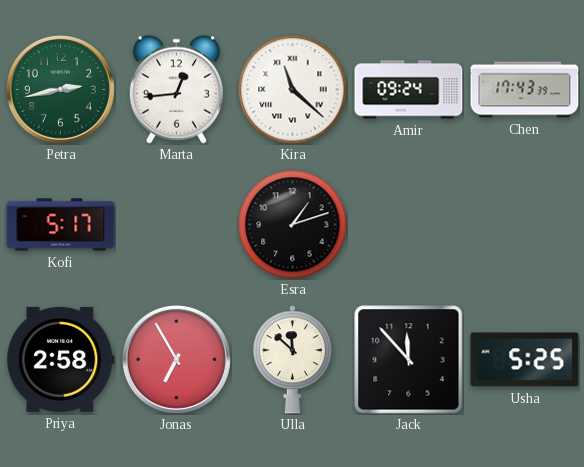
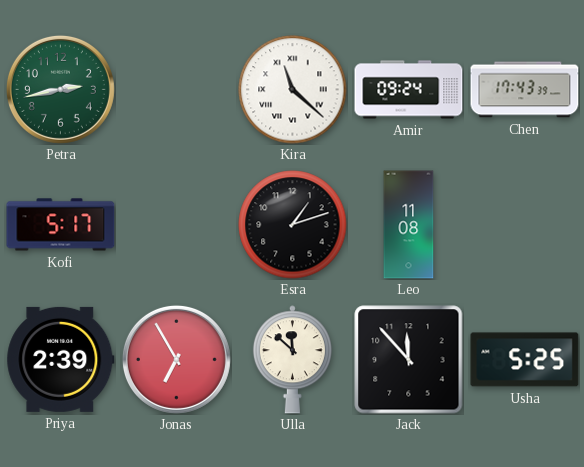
Marta: 12:44 -> none (176, 89)
Leo: none -> 11:08 (409, 225)
Priya: 2:58 -> 2:39 (61, 359)
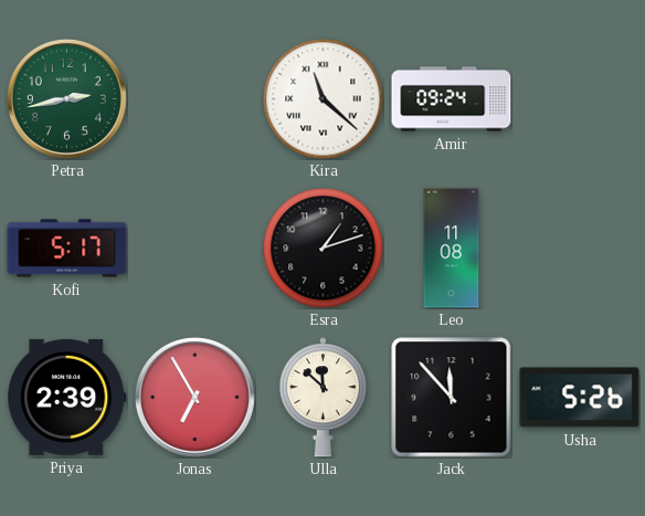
Chen: 17:43 -> none (525, 90)
Usha: 5:25 -> 5:26 (580, 398)
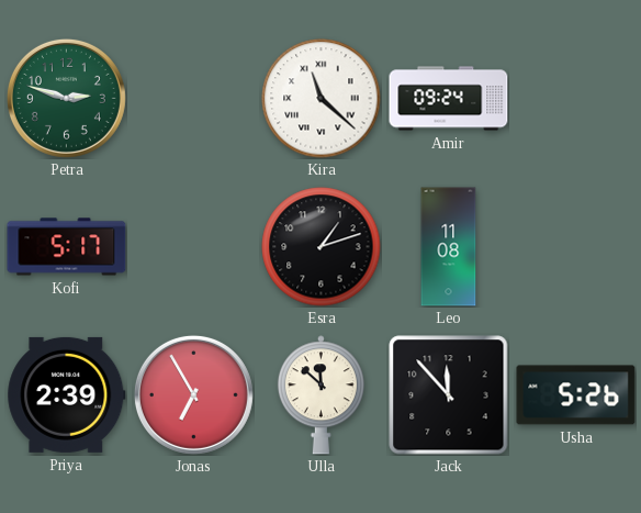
Petra: 2:43 -> 2:48 (66, 98)
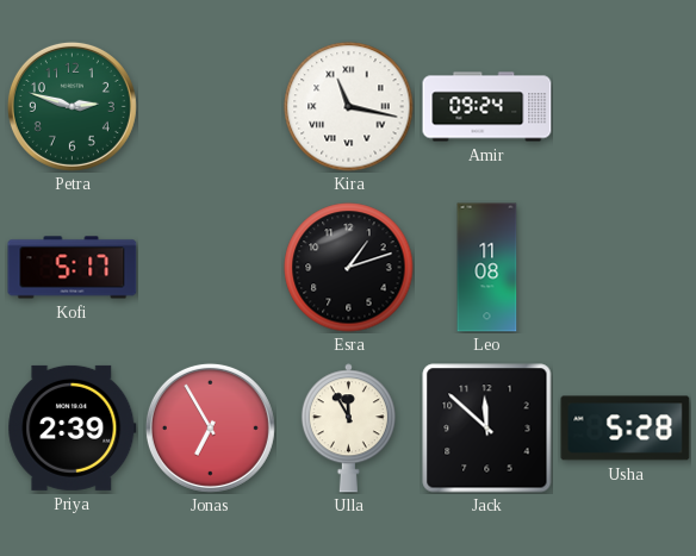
Kira: 11:22 -> 11:17 (349, 107)
Ulla: 11:52 -> 11:55 (348, 429)
Jack: 11:53 -> 11:52 (487, 429)
Usha: 5:26 -> 5:28 (626, 429)
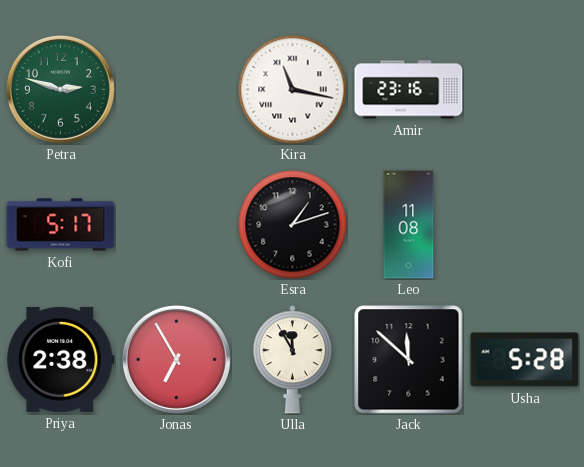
Amir: 09:24 -> 23:16 (409, 90)
Priya: 2:39 -> 2:38 (61, 359)
